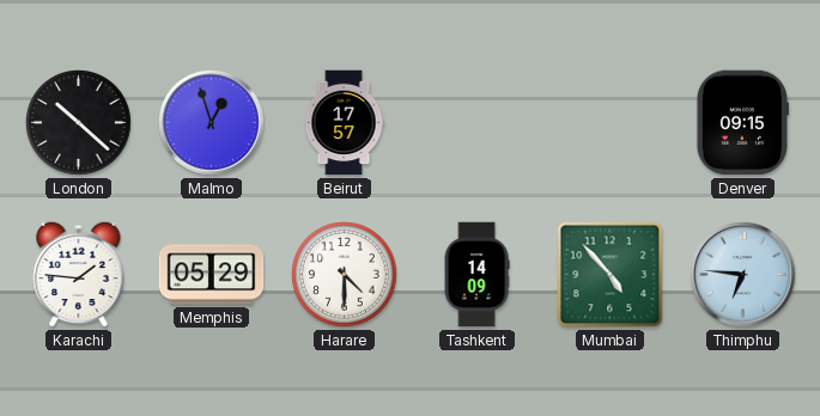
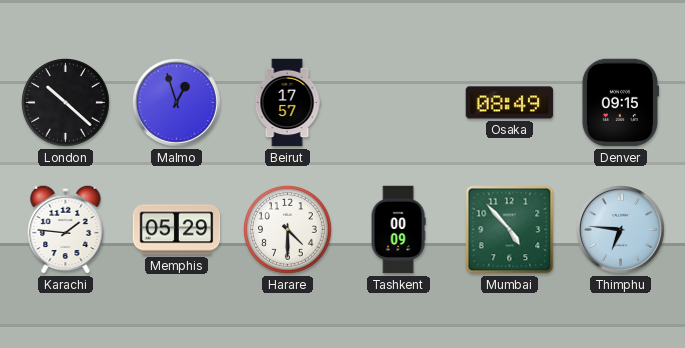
Osaka: none -> 08:49 (510, 103)
Tashkent: 14:09 -> 00:09 (398, 230)
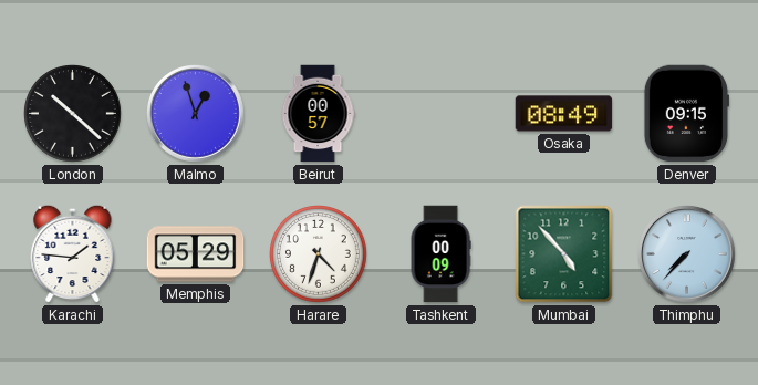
Beirut: 17:57 -> 00:57 (318, 114)
Harare: 4:30 -> 4:33 (319, 254)
Thimphu: 6:46 -> 7:37 (687, 254)
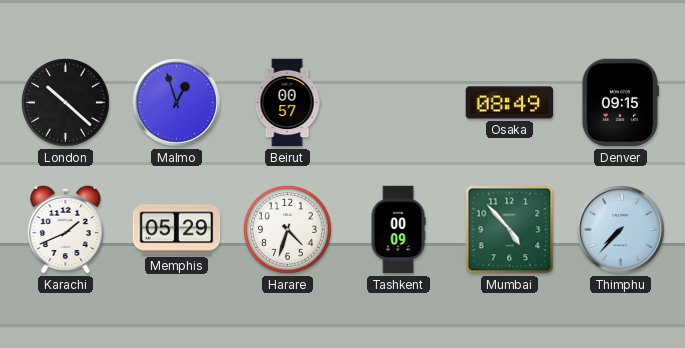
Karachi: 1:46 -> 1:41 (66, 229)
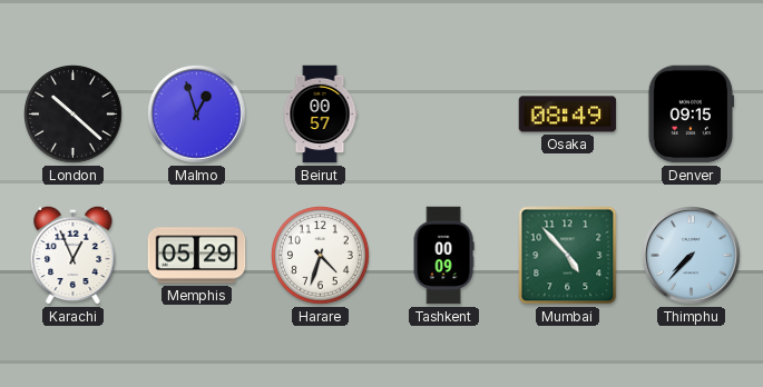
Karachi: 1:41 -> 12:56 (74, 255)
